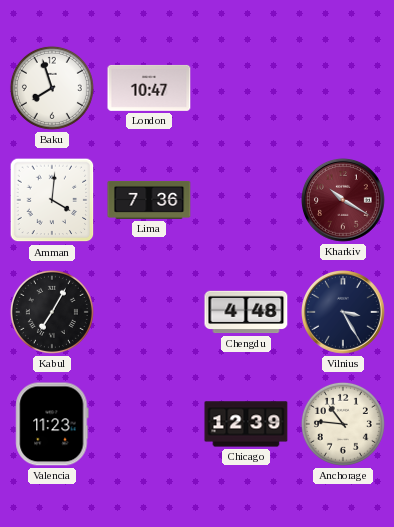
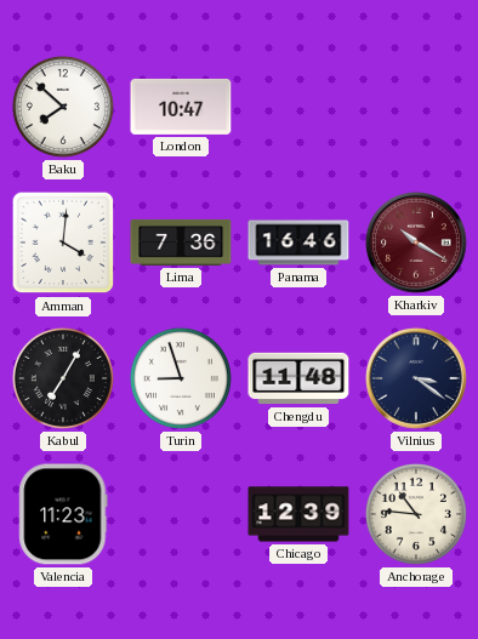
Baku: 7:57 -> 7:52 (63, 107)
Panama: none -> 16:46 (298, 243)
Turin: none -> 8:57 (181, 378)
Chengdu: 4:48 -> 11:48 (298, 378)
Vilnius: 3:25 -> 3:21 (417, 380)
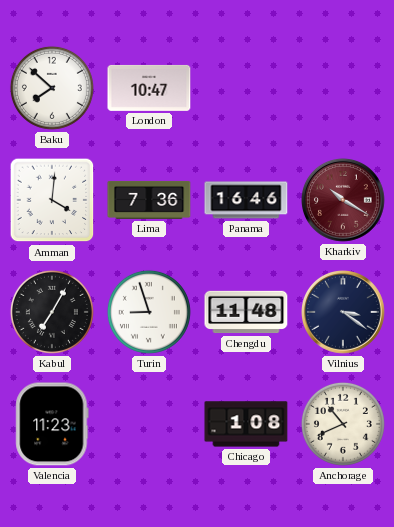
Chicago: 12:39 -> 1:08 (246, 424)
Anchorage: 10:46 -> 10:41 (343, 424)
